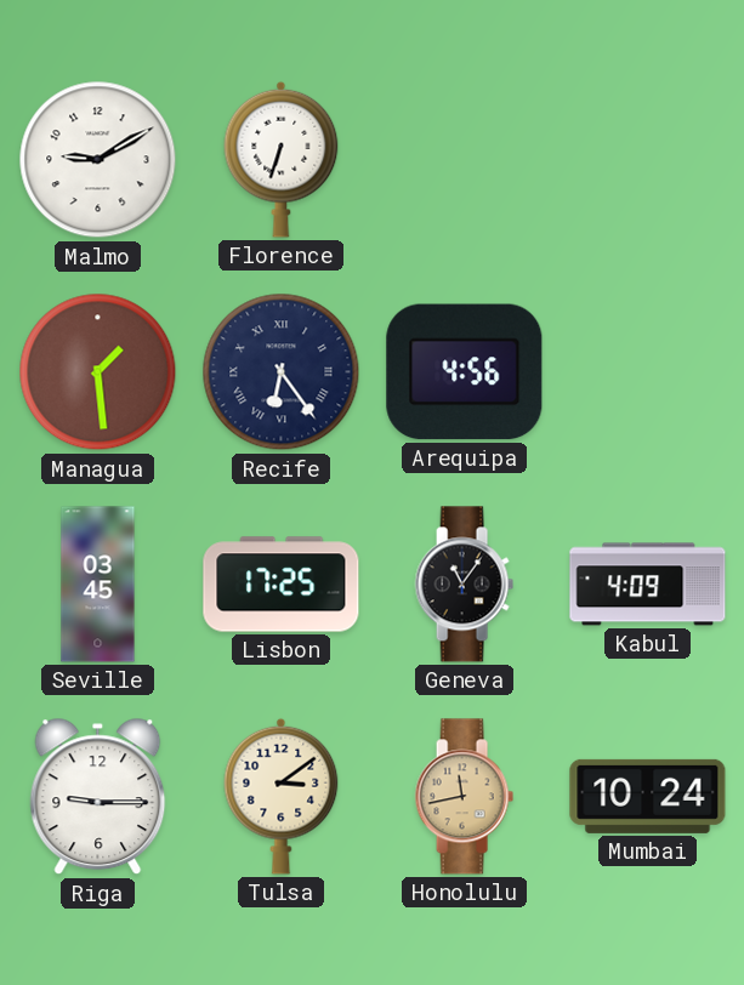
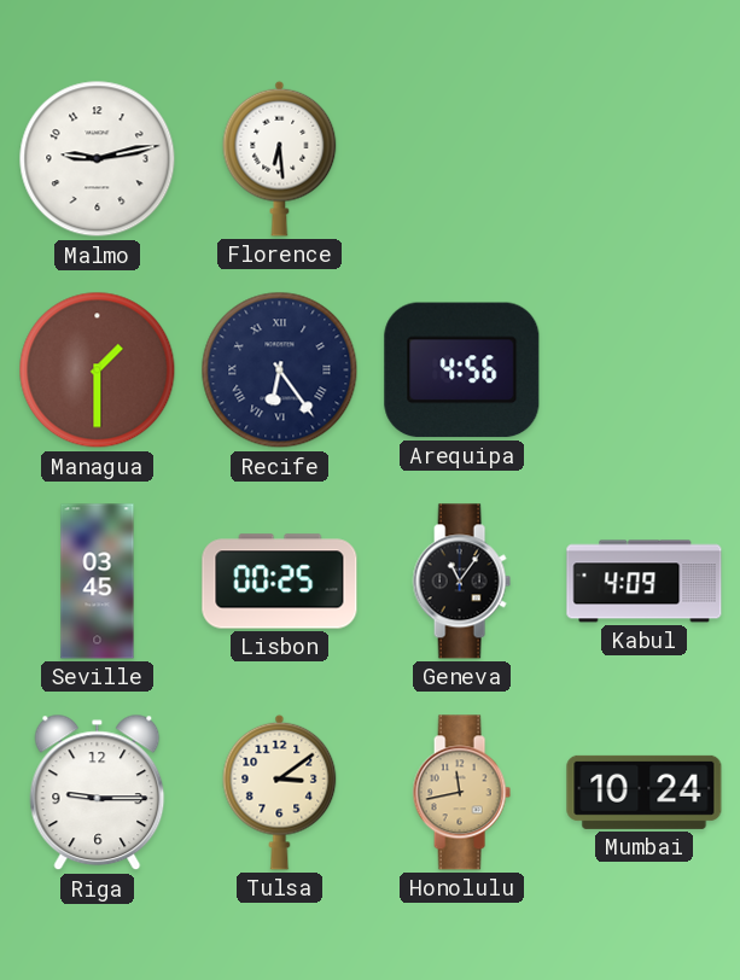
Malmo: 9:10 -> 9:13 (98, 159)
Florence: 6:33 -> 6:29 (280, 158)
Managua: 1:29 -> 1:30 (98, 371)
Lisbon: 17:25 -> 00:25 (280, 582)
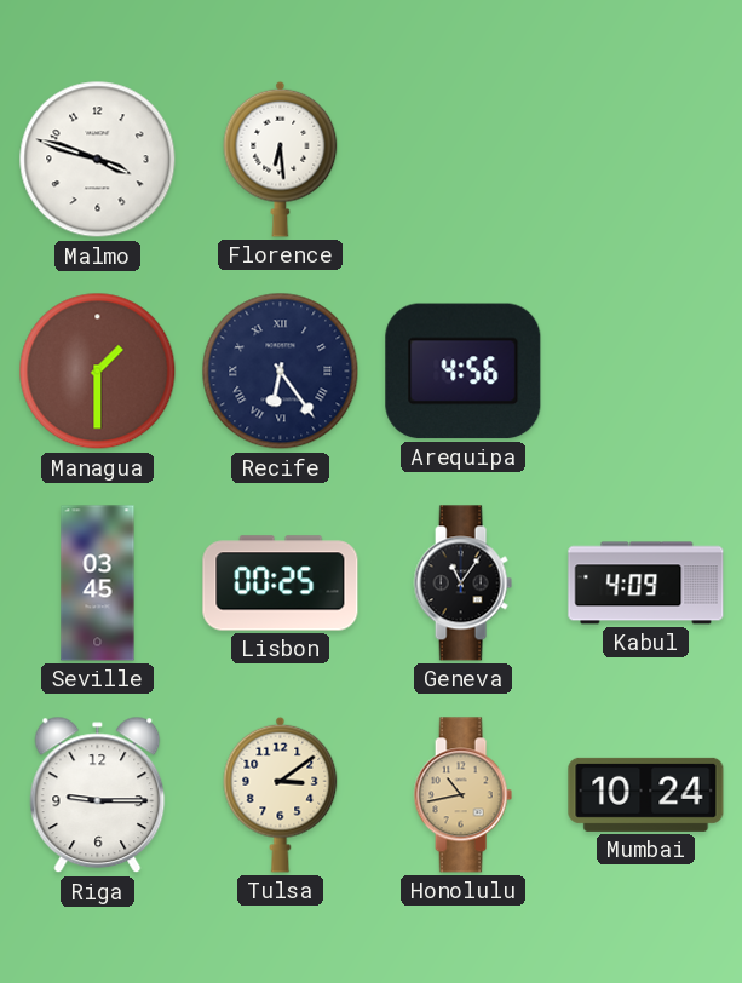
Malmo: 9:13 -> 3:48 (98, 160)
Honolulu: 11:43 -> 10:43 (462, 795)
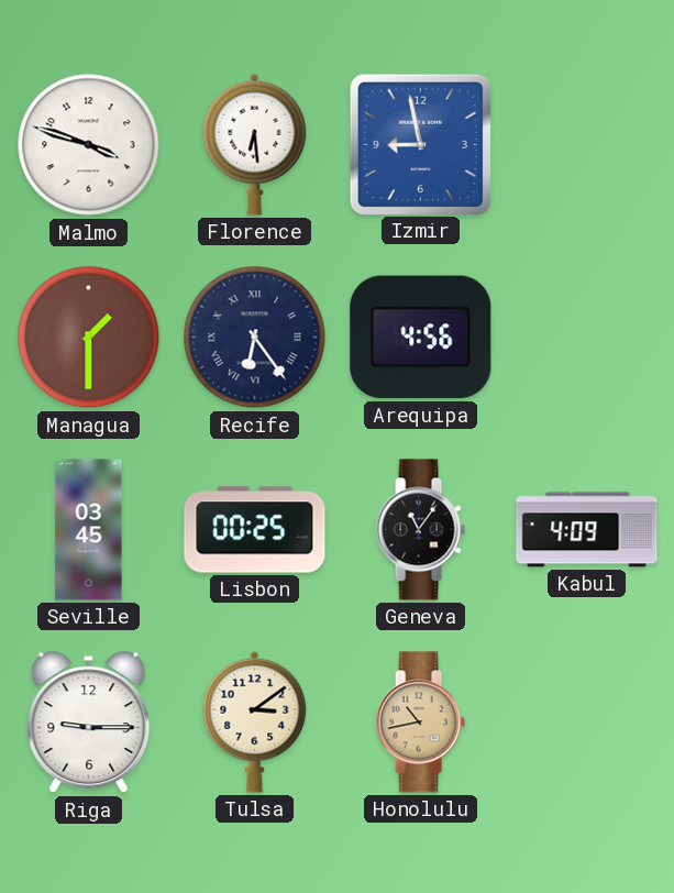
Izmir: none -> 8:58 (420, 144)
Mumbai: 10:24 -> none (646, 794)
